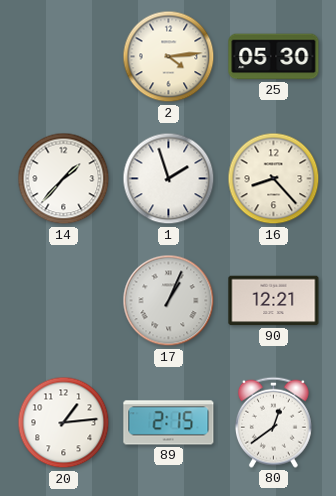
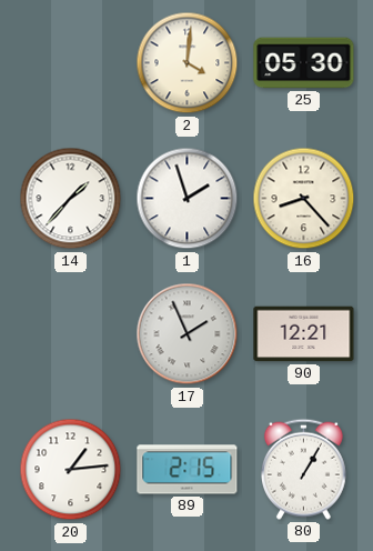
2: 4:14 -> 4:01 (188, 63)
17: 1:04 -> 1:56 (188, 334)
80: 12:39 -> 1:05 (303, 469)
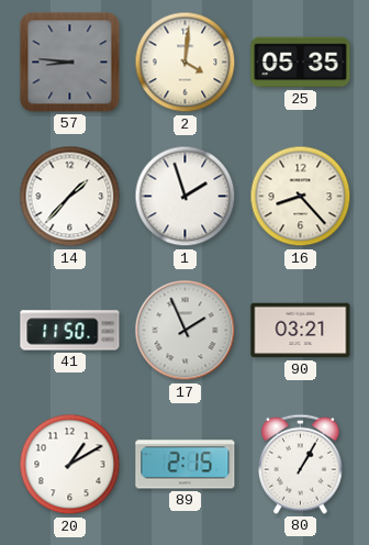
57: none -> 8:46 (70, 63)
25: 05:30 -> 05:35 (301, 63)
41: none -> 11:50 (70, 331)
90: 12:21 -> 03:21 (301, 331)
20: 1:14 -> 1:10 (70, 465)
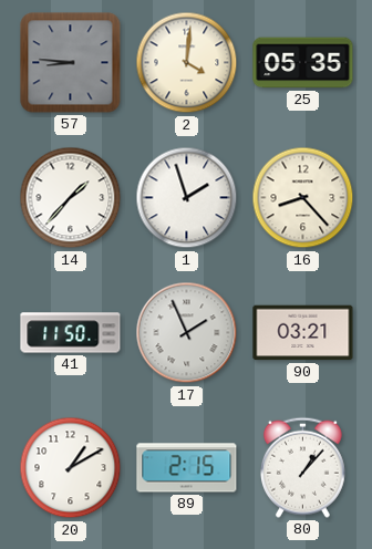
80: 1:05 -> 1:07 (302, 467)
